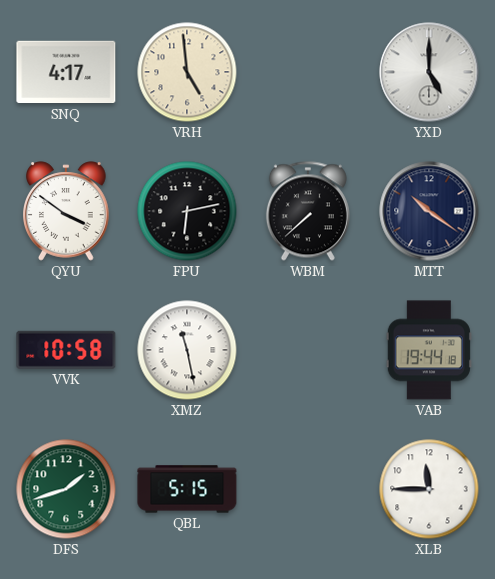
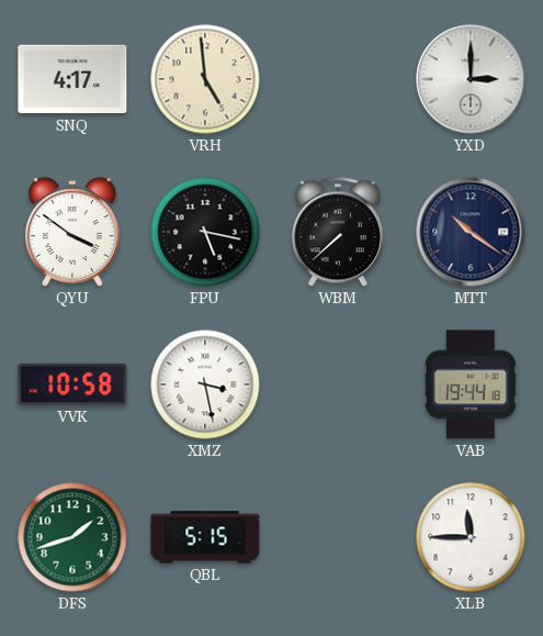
YXD: 5:00 -> 3:00 (471, 79)
FPU: 6:13 -> 5:17 (205, 232)
XMZ: 11:28 -> 3:28 (205, 384)
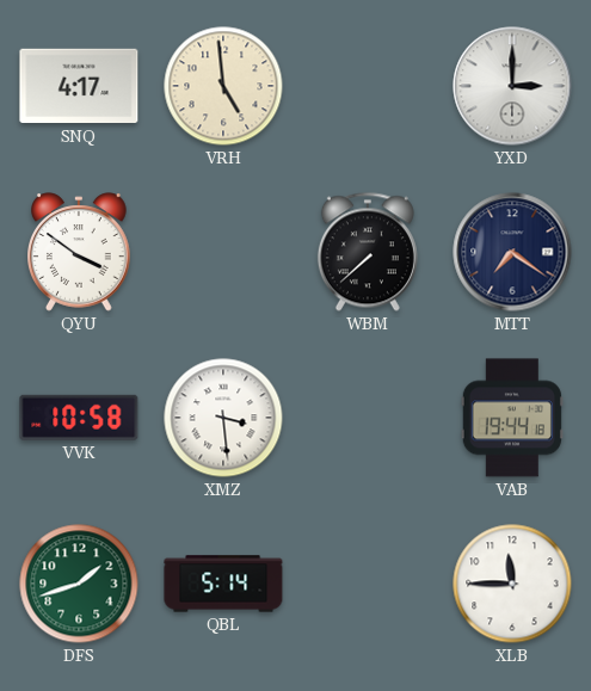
FPU: 5:17 -> none (205, 232)
MTT: 10:21 -> 7:21 (512, 252)
XMZ: 3:28 -> 3:29 (223, 418)
QBL: 5:15 -> 5:14 (223, 584)
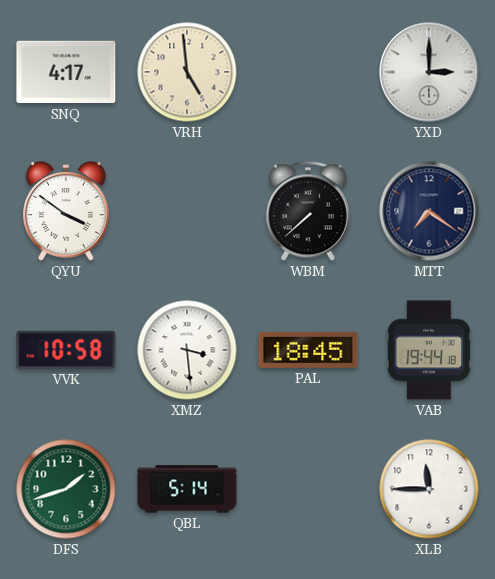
PAL: none -> 18:45 (308, 350)
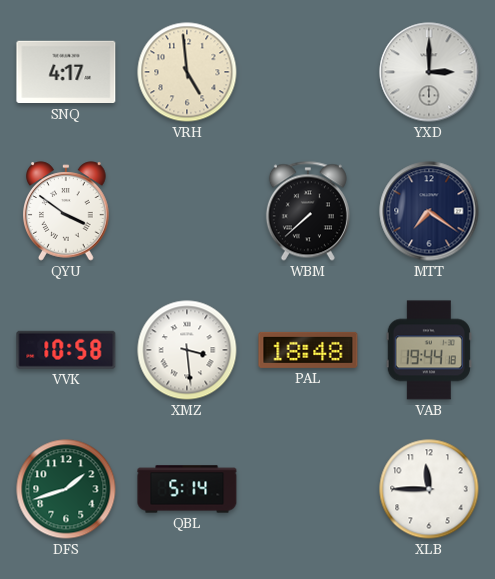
PAL: 18:45 -> 18:48 (308, 350)
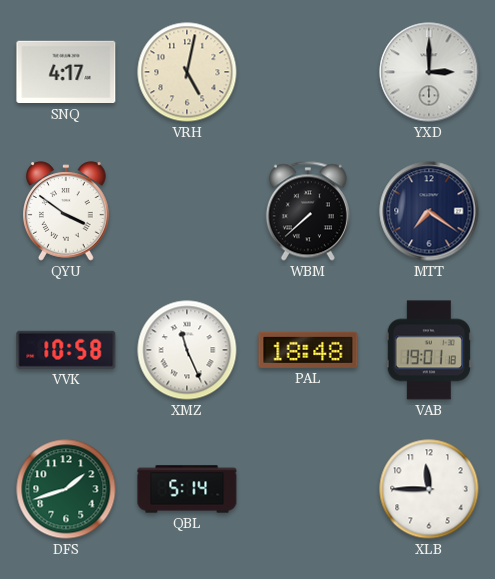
VRH: 4:59 -> 5:02 (187, 72)
XMZ: 3:29 -> 11:26 (187, 350)
VAB: 19:44 -> 19:01 (429, 350)
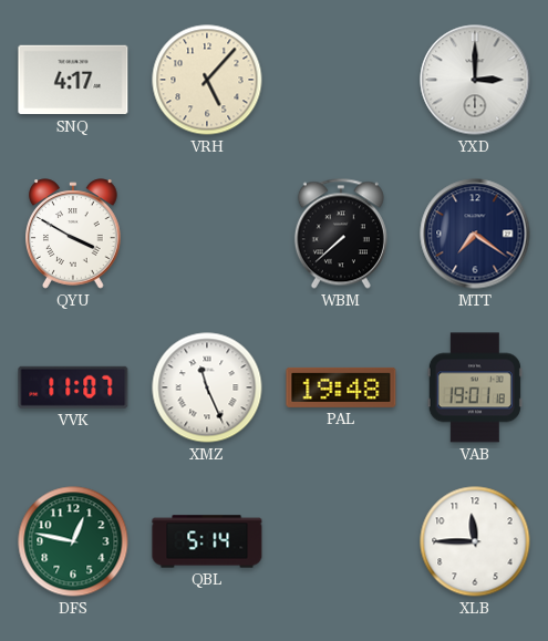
VRH: 5:02 -> 5:07 (207, 80)
QYU: 3:51 -> 3:50 (74, 234)
VVK: 10:58 -> 11:07 (73, 387)
PAL: 18:48 -> 19:48 (341, 387)
DFS: 1:42 -> 12:47 (73, 541)
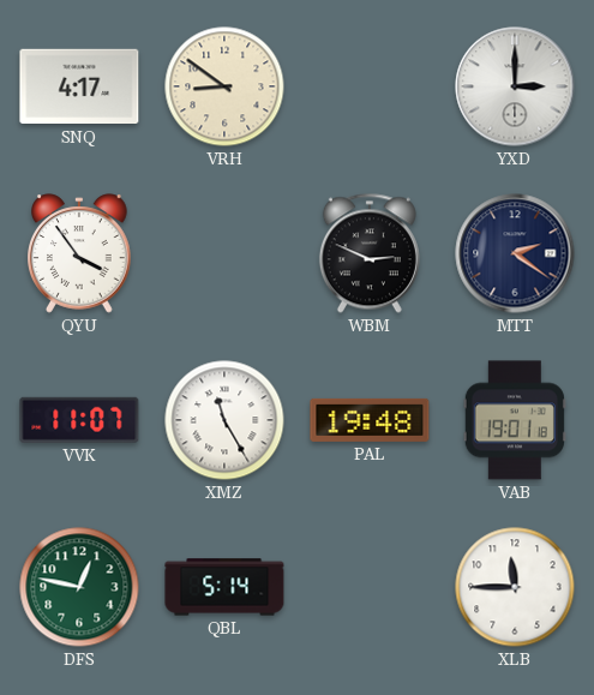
VRH: 5:07 -> 8:51 (224, 86)
QYU: 3:50 -> 3:54 (80, 253)
WBM: 7:38 -> 2:49 (370, 253)
MTT: 7:21 -> 2:21 (515, 253)
XMZ: 11:26 -> 11:25 (224, 420)
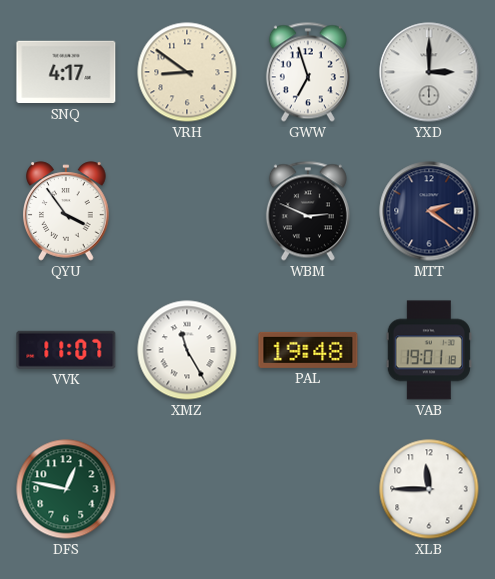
GWW: none -> 6:57 (308, 72)
QBL: 5:14 -> none (224, 587)
